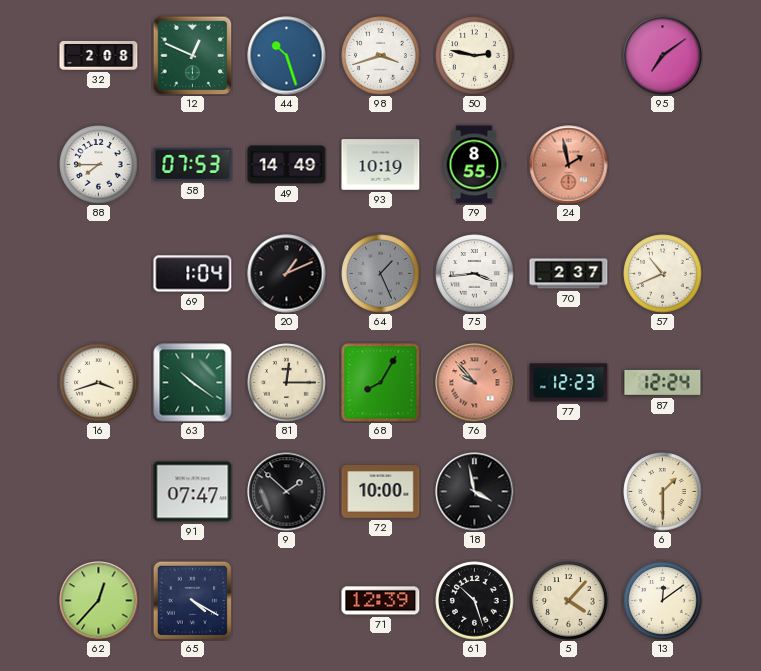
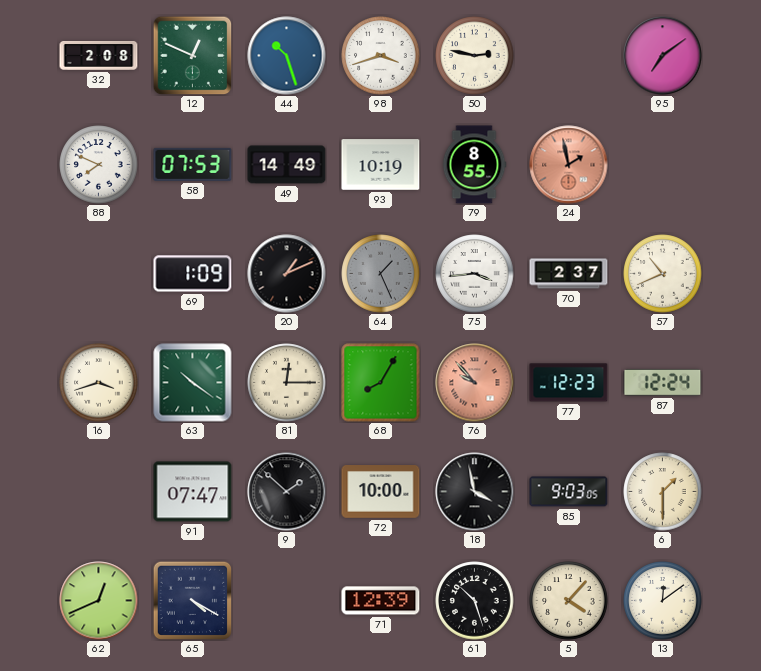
88: 7:45 -> 7:49 (99, 165)
69: 1:04 -> 1:09 (193, 274)
85: none -> 9:03 (569, 492)
62: 12:37 -> 12:41 (99, 601)
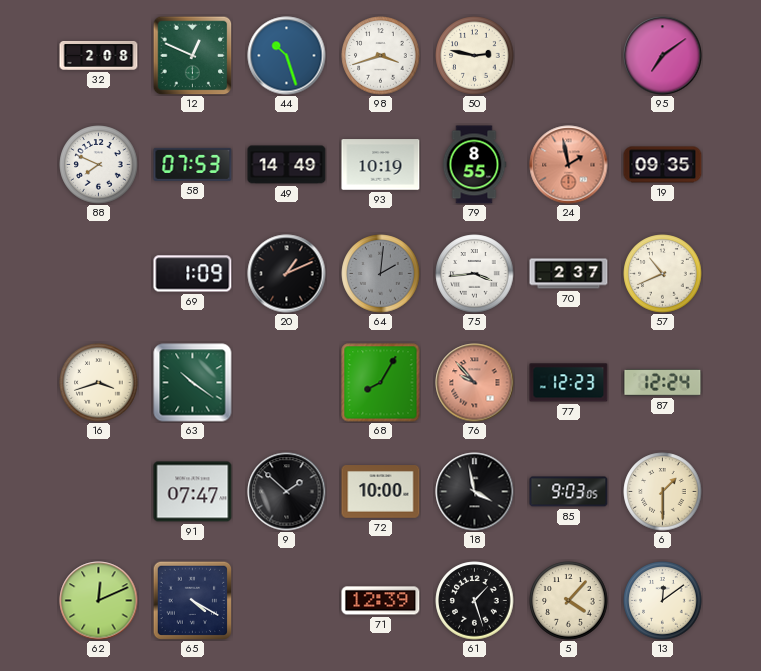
19: none -> 09:35 (663, 165)
64: 1:26 -> 2:01 (381, 274)
81: 12:15 -> none (287, 383)
62: 12:41 -> 12:11 (99, 601)
61: 10:27 -> 1:27 (475, 601)
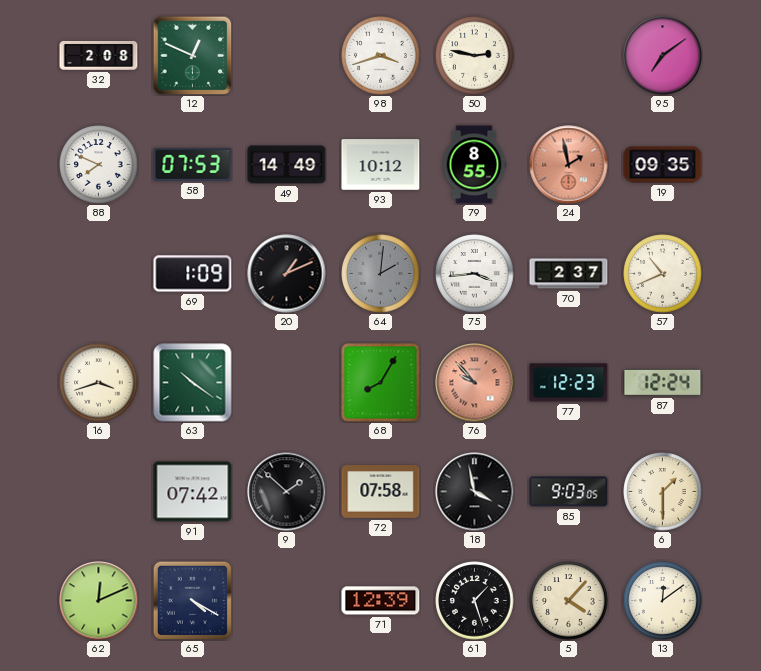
44: 10:27 -> none (287, 56)
93: 10:19 -> 10:12 (381, 165)
91: 07:47 -> 07:42 (193, 492)
72: 10:00 -> 07:58 (381, 492)
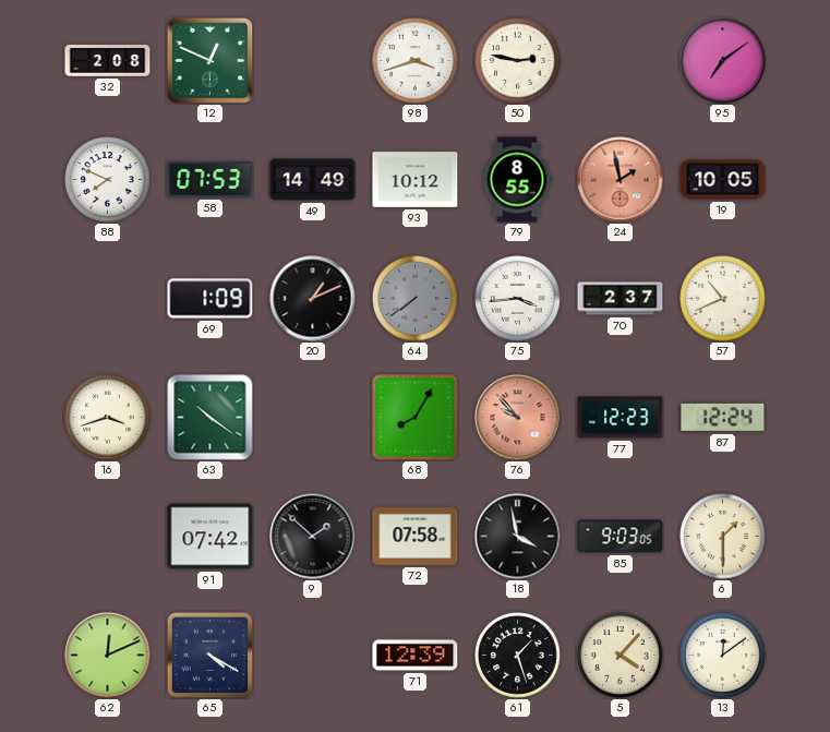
19: 09:35 -> 10:05 (723, 180)
64: 2:01 -> 7:39 (416, 299)
